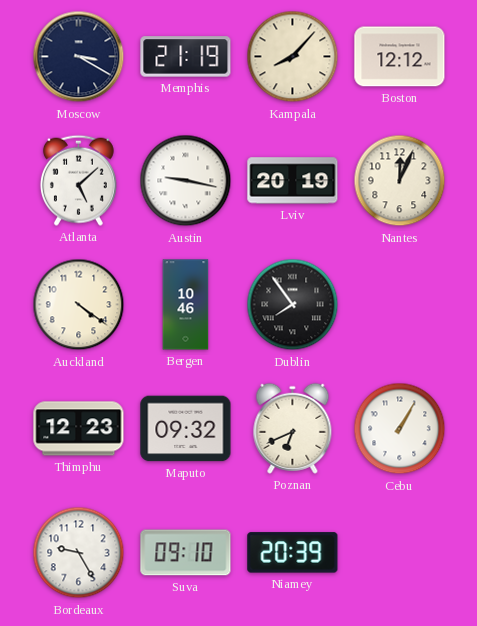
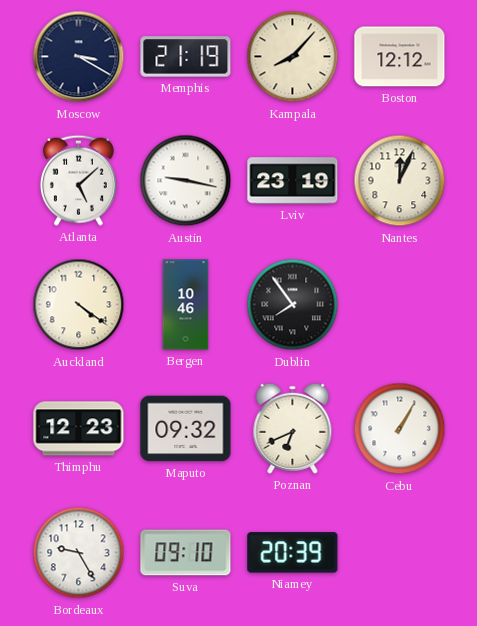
Lviv: 20:19 -> 23:19 (293, 181)
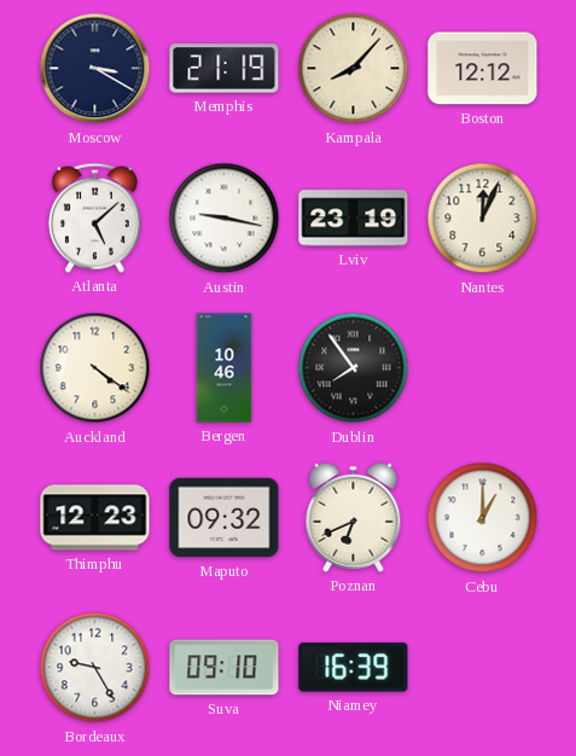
Cebu: 1:05 -> 1:00 (483, 518)
Niamey: 20:39 -> 16:39 (354, 668)
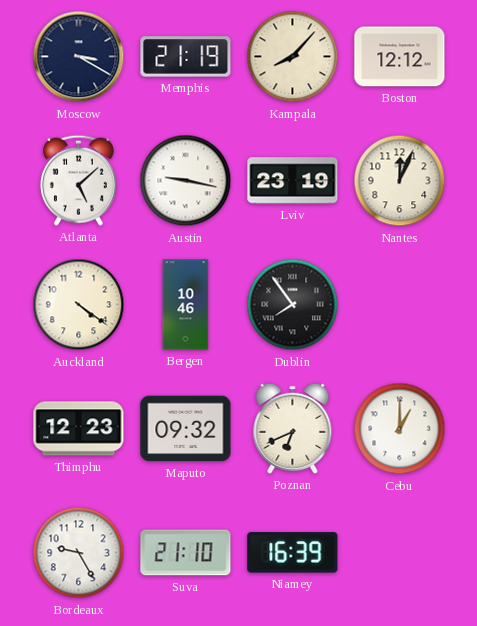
Suva: 09:10 -> 21:10 (186, 553)
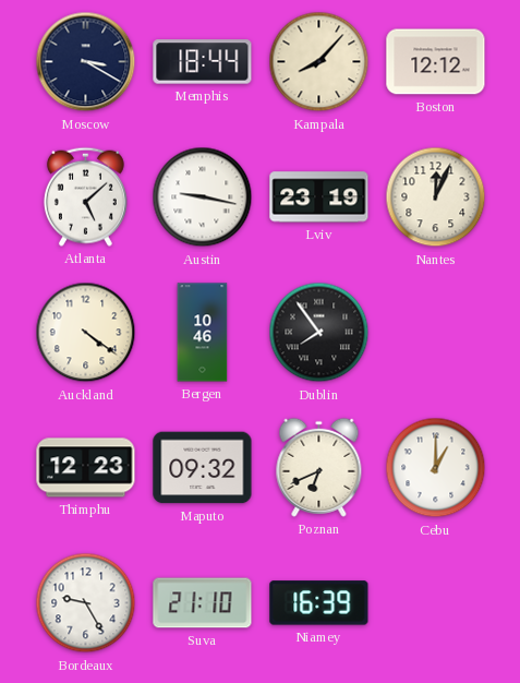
Memphis: 21:19 -> 18:44 (203, 62)
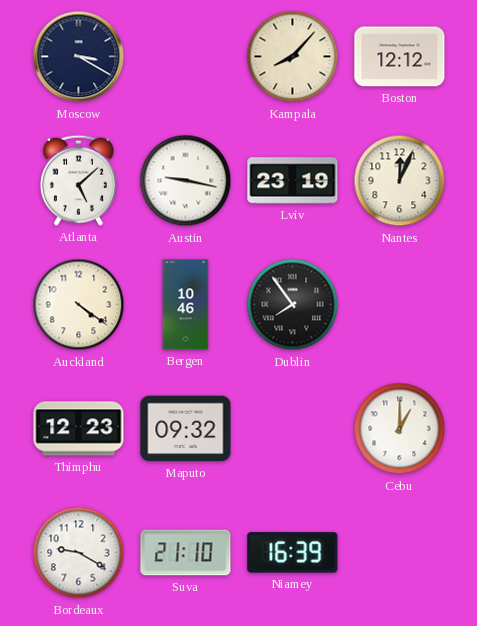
Memphis: 18:44 -> none (203, 62)
Poznan: 6:41 -> none (319, 467)
Bordeaux: 9:25 -> 9:20 (79, 553)
